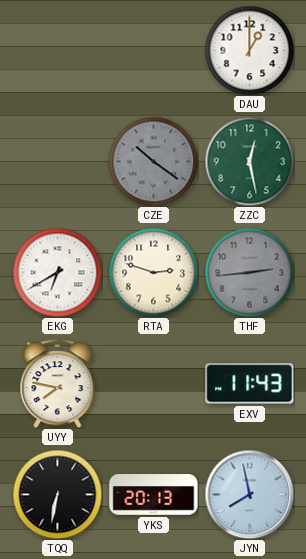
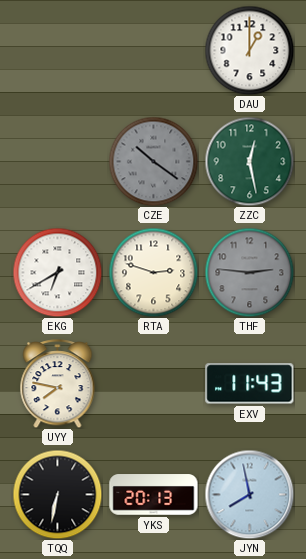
THF: 2:44 -> 2:46 (249, 272)
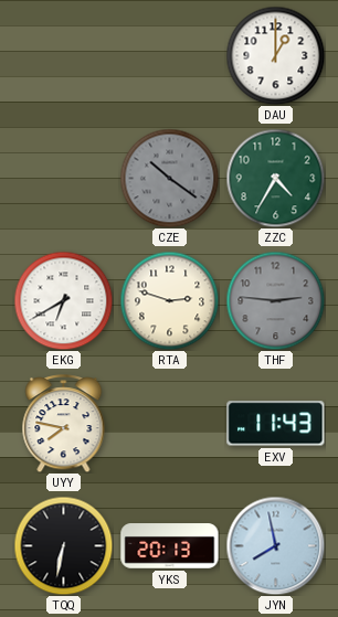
ZZC: 12:28 -> 4:35 (275, 178)
